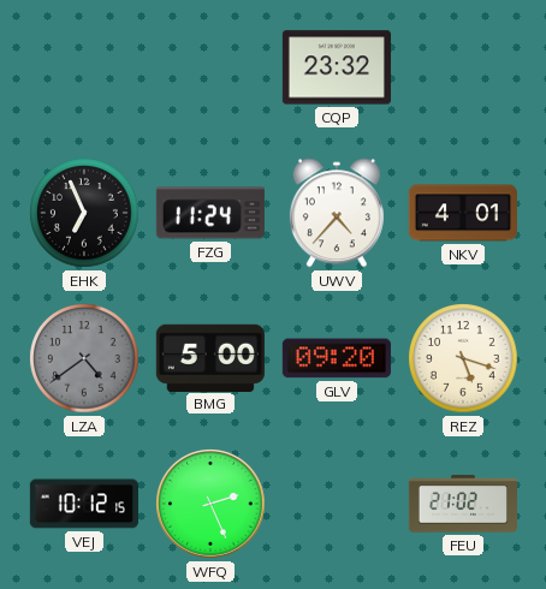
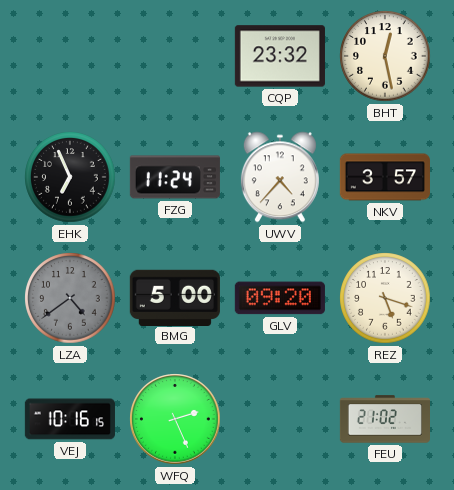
BHT: none -> 12:28 (385, 56)
NKV: 4:01 -> 3:57 (385, 177)
VEJ: 10:12 -> 10:16 (70, 419)
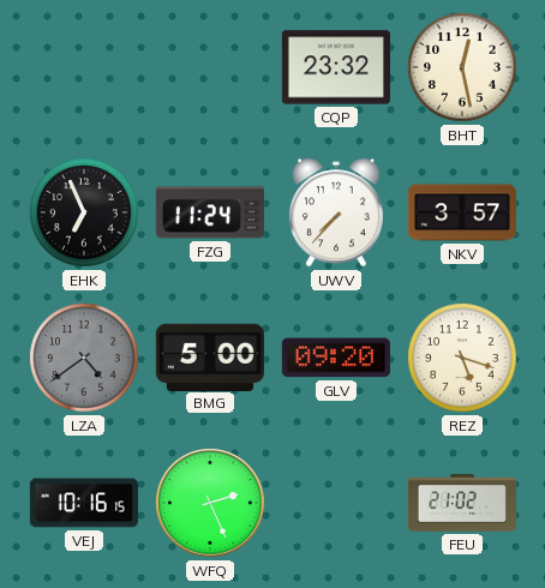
UWV: 4:37 -> 7:37 (336, 212)
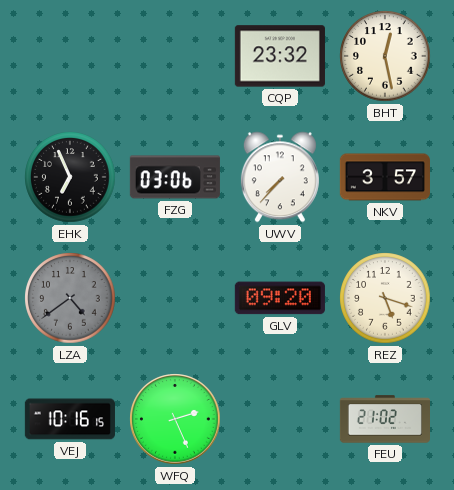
FZG: 11:24 -> 03:06 (175, 177)
BMG: 5:00 -> none (210, 356)
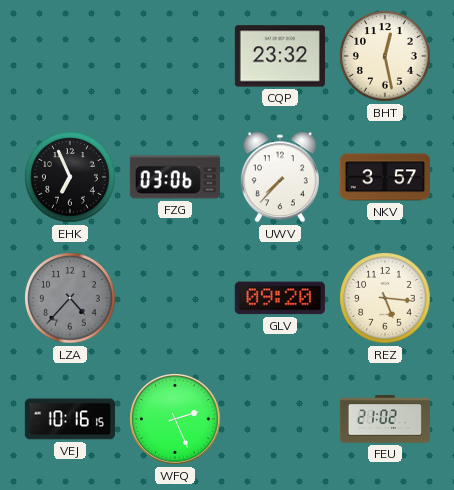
LZA: 4:39 -> 4:37 (70, 298)
REZ: 5:18 -> 5:16 (385, 298)
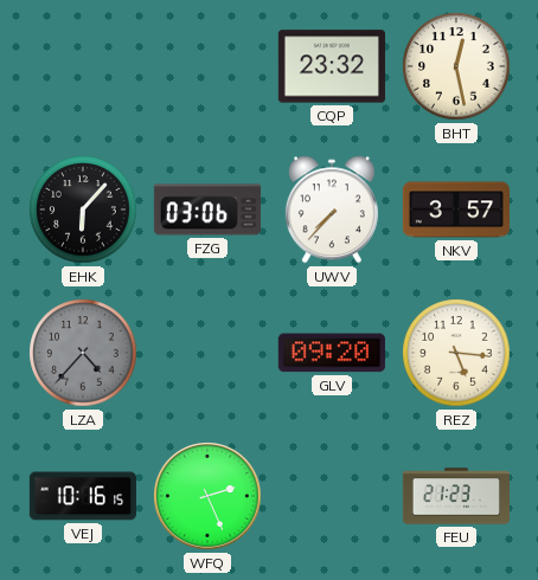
EHK: 6:56 -> 6:07 (83, 210)
FEU: 21:02 -> 21:23 (455, 496)
